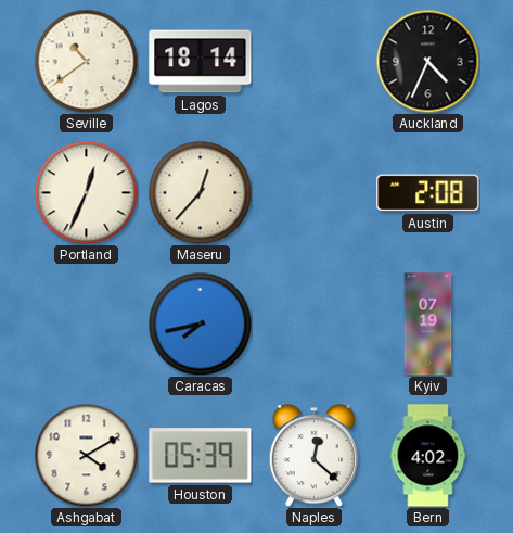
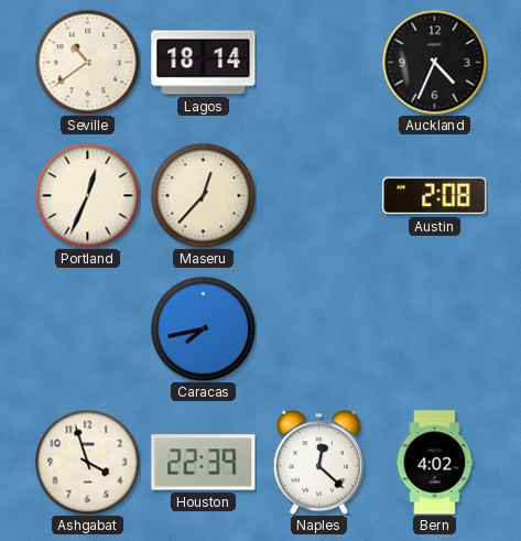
Kyiv: 07:19 -> none (428, 325)
Ashgabat: 4:10 -> 3:57 (87, 462)
Houston: 05:39 -> 22:39 (204, 463)
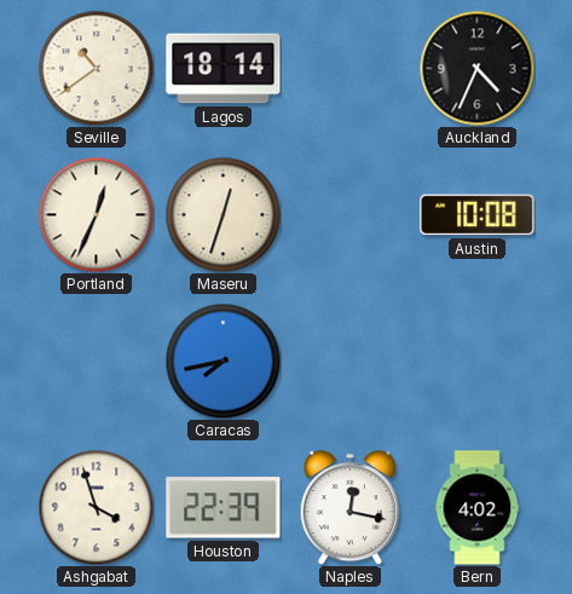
Maseru: 12:37 -> 12:33 (223, 214)
Austin: 2:08 -> 10:08 (478, 215)
Naples: 12:22 -> 12:17 (349, 508)
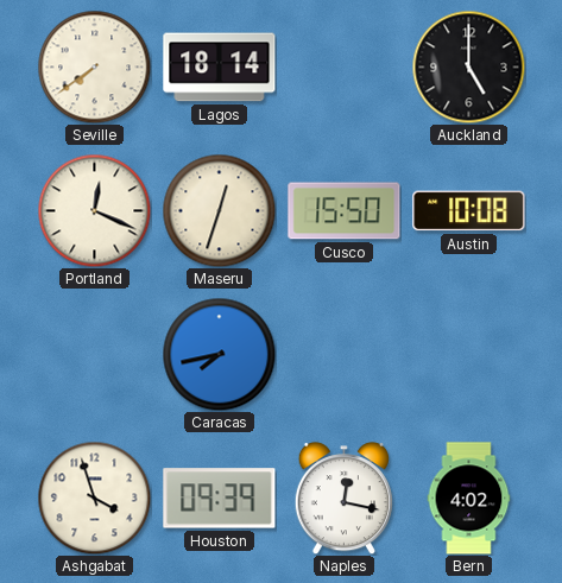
Seville: 10:39 -> 7:39 (94, 66)
Auckland: 4:34 -> 5:00 (468, 66)
Portland: 12:34 -> 12:19 (94, 210)
Cusco: none -> 15:50 (345, 211)
Houston: 22:39 -> 09:39 (220, 499)
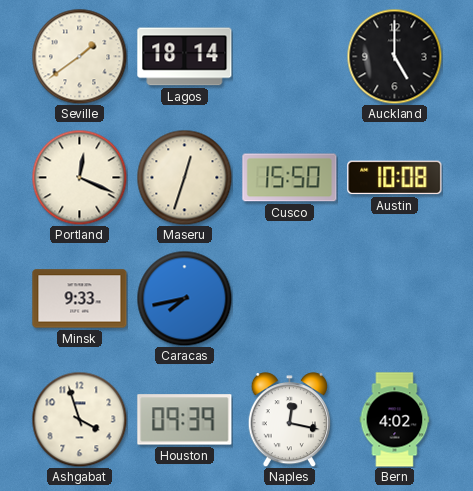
Seville: 7:39 -> 1:39 (79, 56)
Minsk: none -> 9:33 (80, 299)
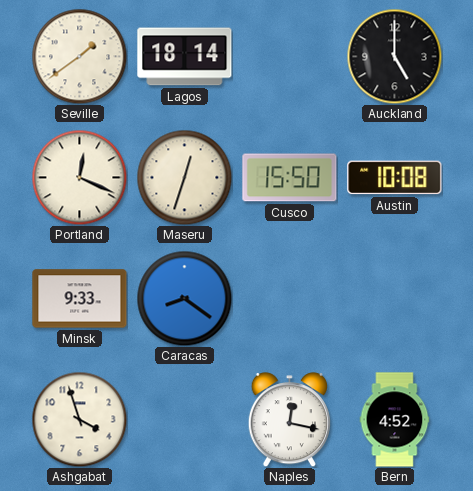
Caracas: 7:43 -> 8:21 (184, 298)
Houston: 09:39 -> none (185, 420)
Bern: 4:02 -> 4:52 (395, 420)
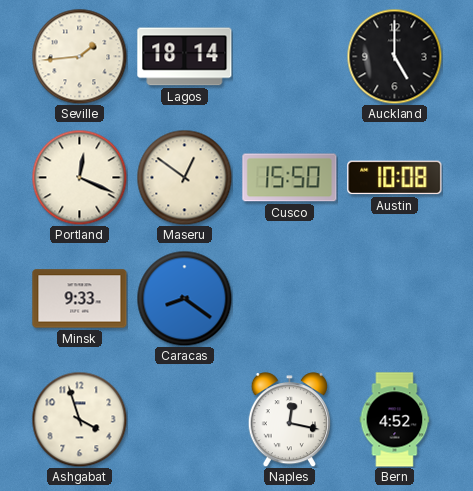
Seville: 1:39 -> 1:44 (79, 56)
Maseru: 12:33 -> 12:51 (184, 177)
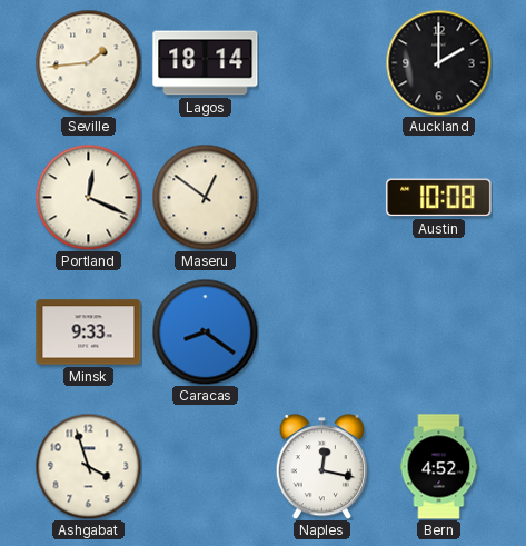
Auckland: 5:00 -> 2:00 (438, 62)
Cusco: 15:50 -> none (290, 178)
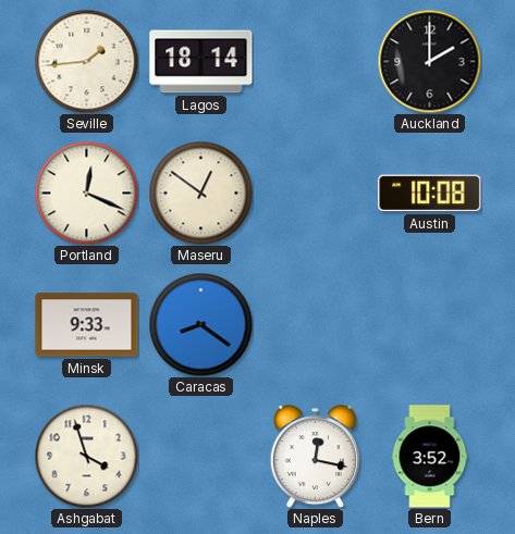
Bern: 4:52 -> 3:52 (430, 457)
